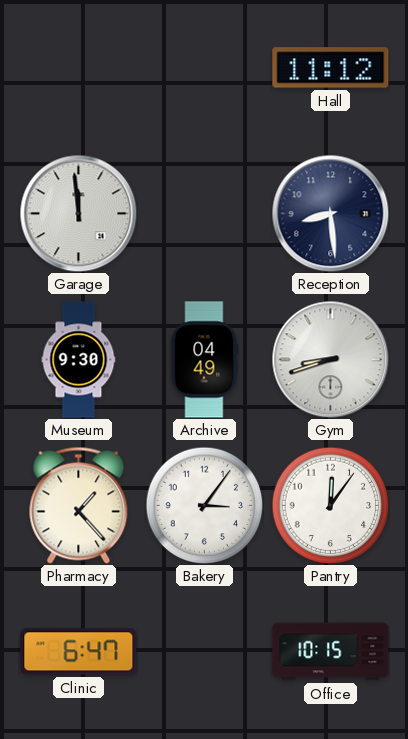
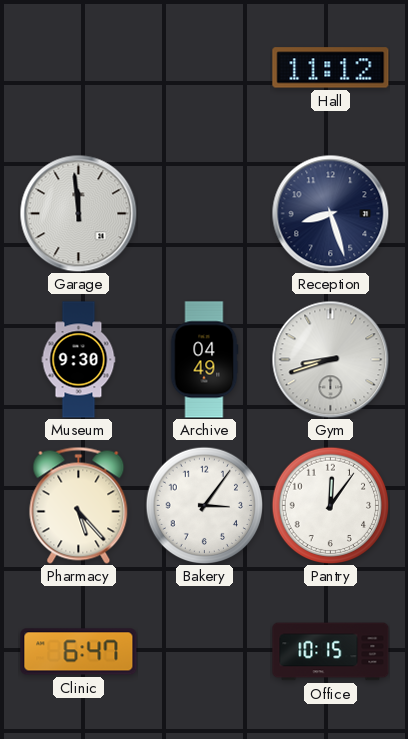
Reception: 8:29 -> 8:27 (330, 213)
Pharmacy: 1:23 -> 5:23 (79, 505)
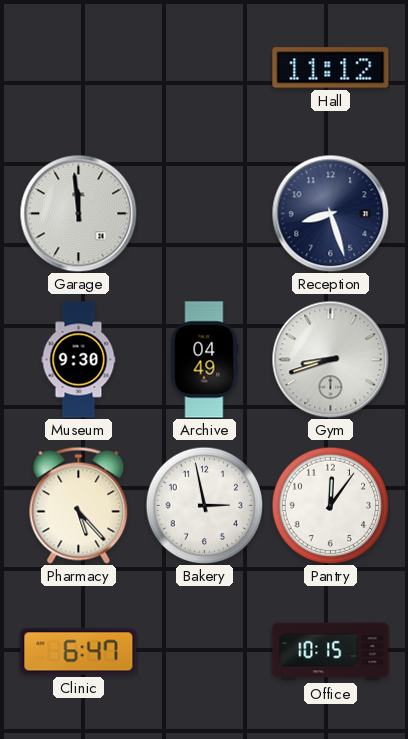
Bakery: 3:06 -> 2:58 (204, 505)
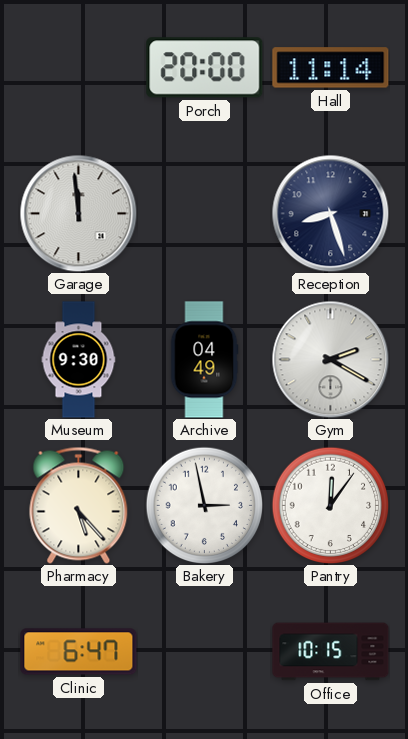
Porch: none -> 20:00 (205, 68)
Hall: 11:12 -> 11:14 (331, 68)
Gym: 8:42 -> 2:20 (330, 359)
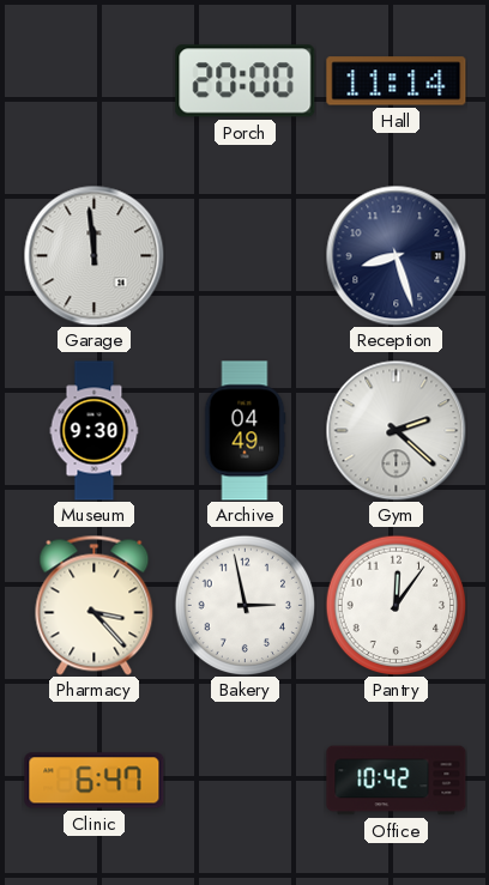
Gym: 2:20 -> 2:22 (396, 430)
Pharmacy: 5:23 -> 3:23 (95, 605)
Office: 10:15 -> 10:42 (397, 781)
